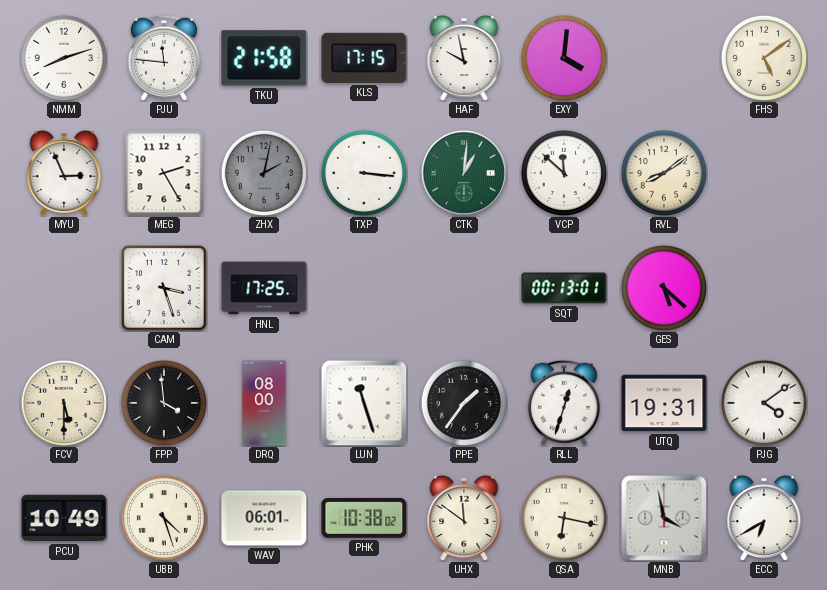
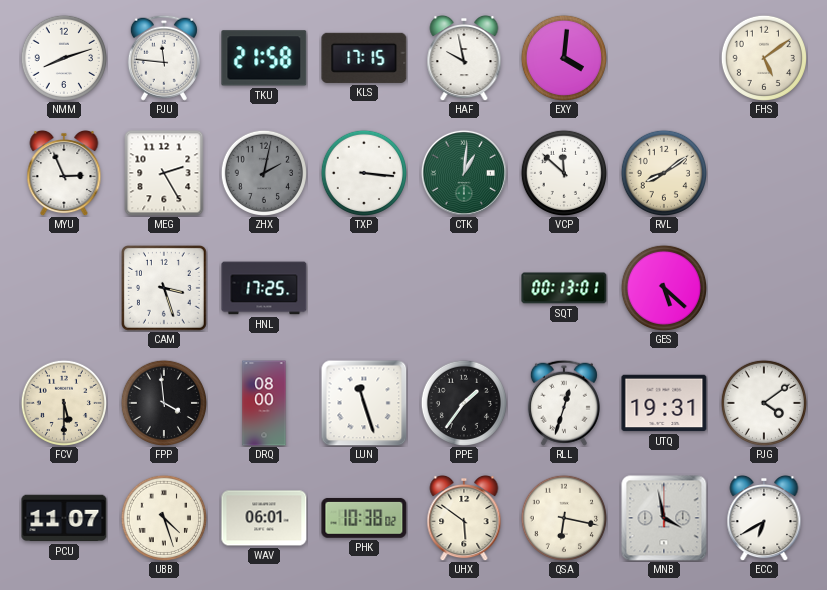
PCU: 10:49 -> 11:07 (64, 518)
UHX: 11:51 -> 5:51 (464, 518)
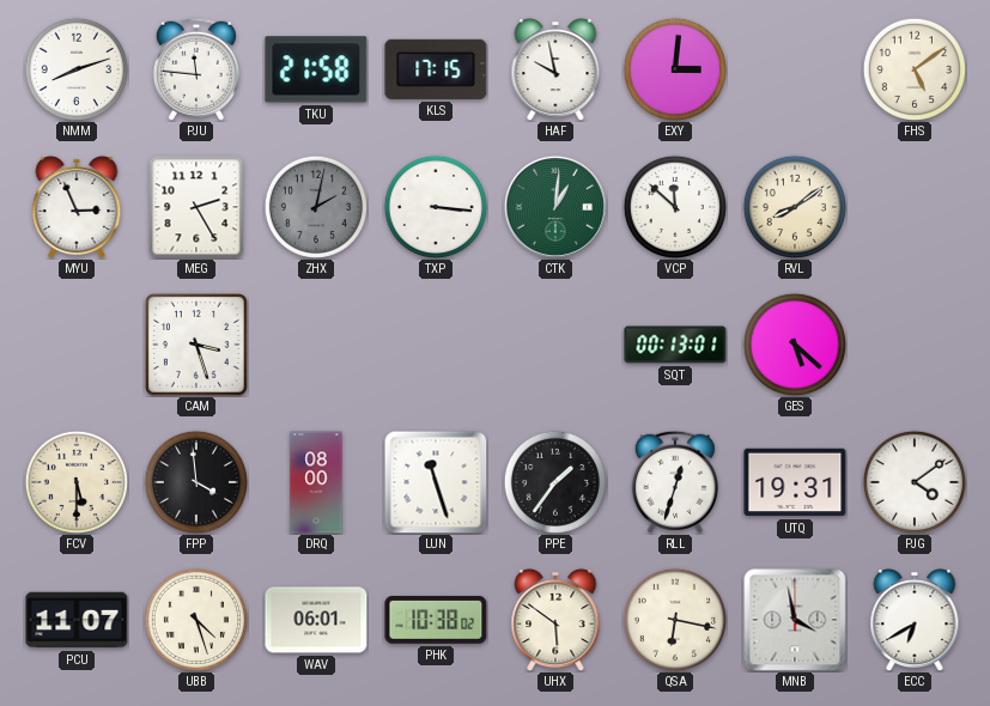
EXY: 4:01 -> 3:01 (674, 68)
HNL: 17:25 -> none (264, 288)
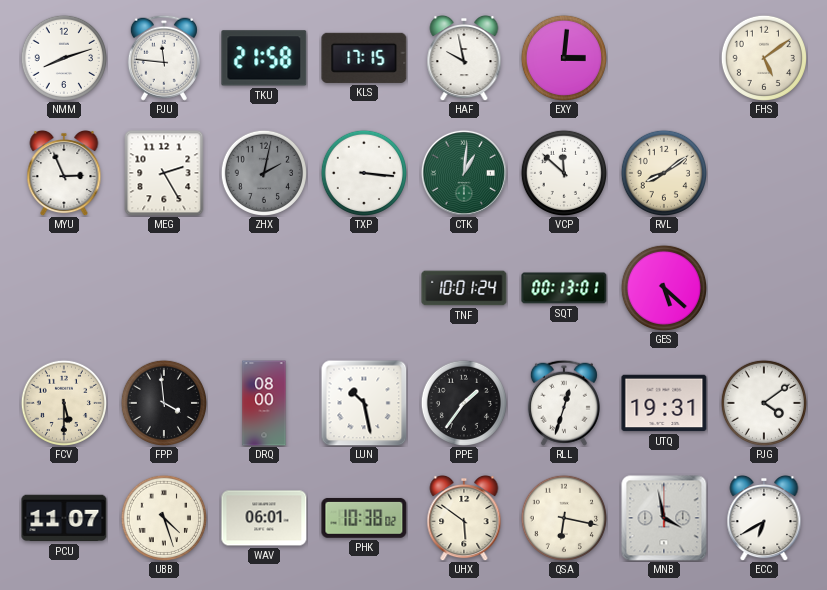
CAM: 3:27 -> none (196, 345)
TNF: none -> 10:01 (464, 288)
LUN: 11:27 -> 10:28 (364, 403)
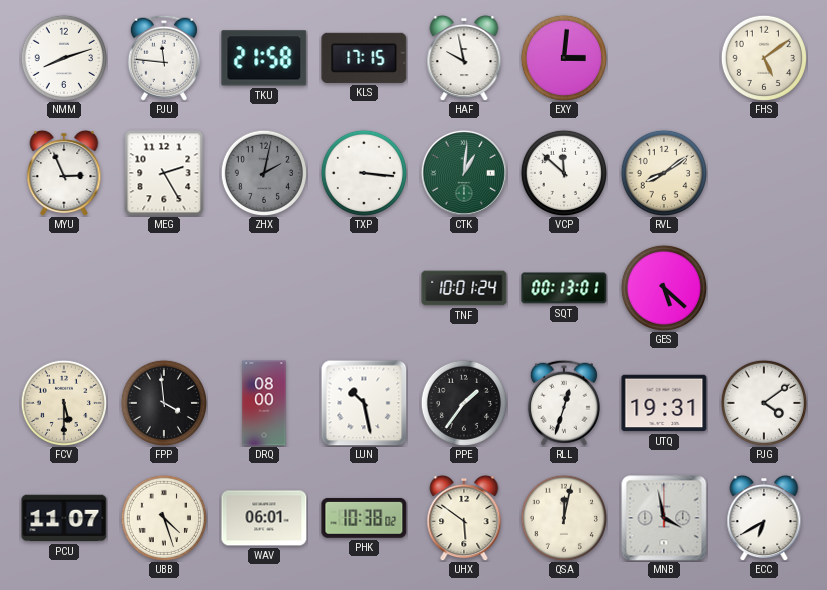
QSA: 6:17 -> 12:02 (563, 517)
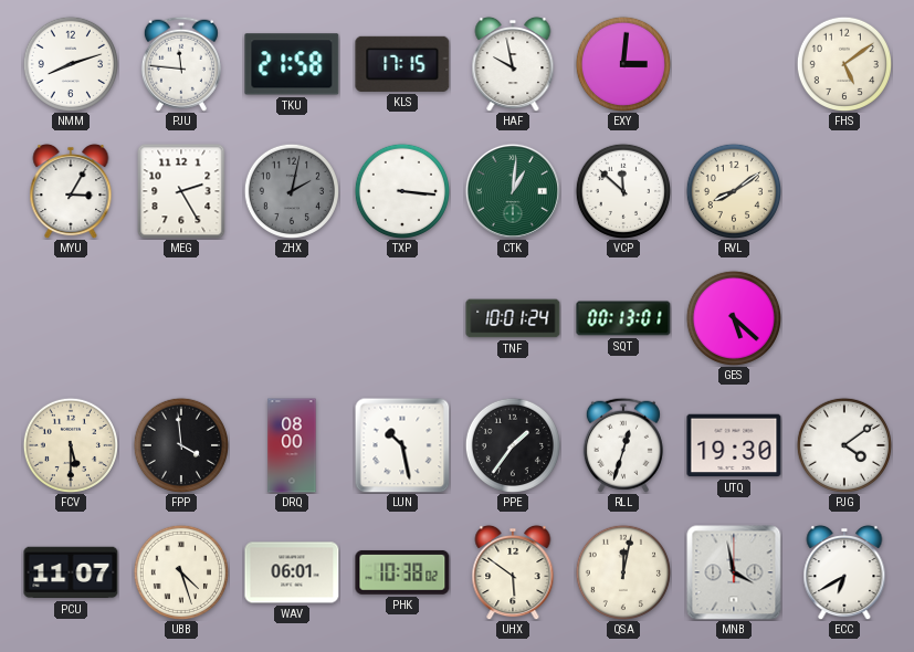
MYU: 2:56 -> 3:05 (71, 191)
UTQ: 19:31 -> 19:30 (734, 445)
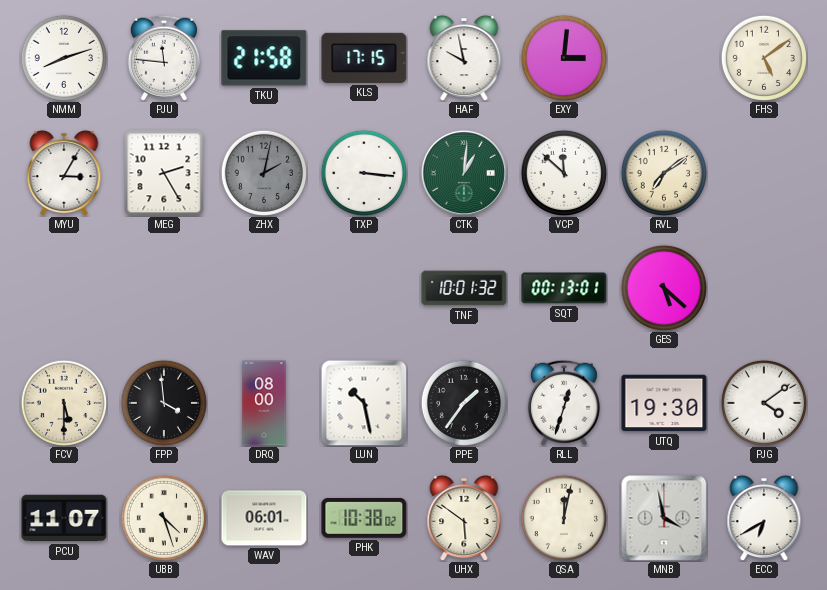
RVL: 8:09 -> 7:09 (663, 172)
TNF: 10:01:24 -> 10:01:32 (464, 288)
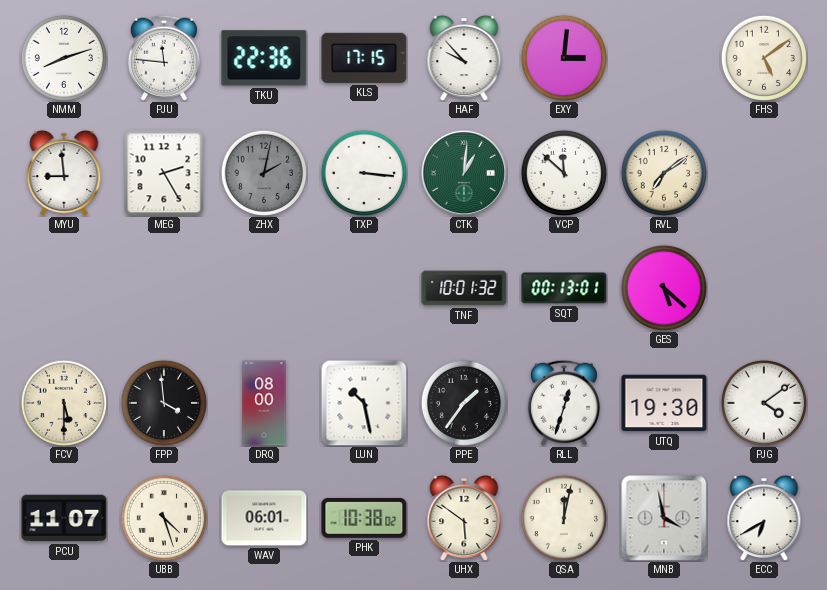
TKU: 21:58 -> 22:36 (264, 58)
HAF: 9:58 -> 9:53 (464, 58)
MYU: 3:05 -> 8:59 (64, 173)
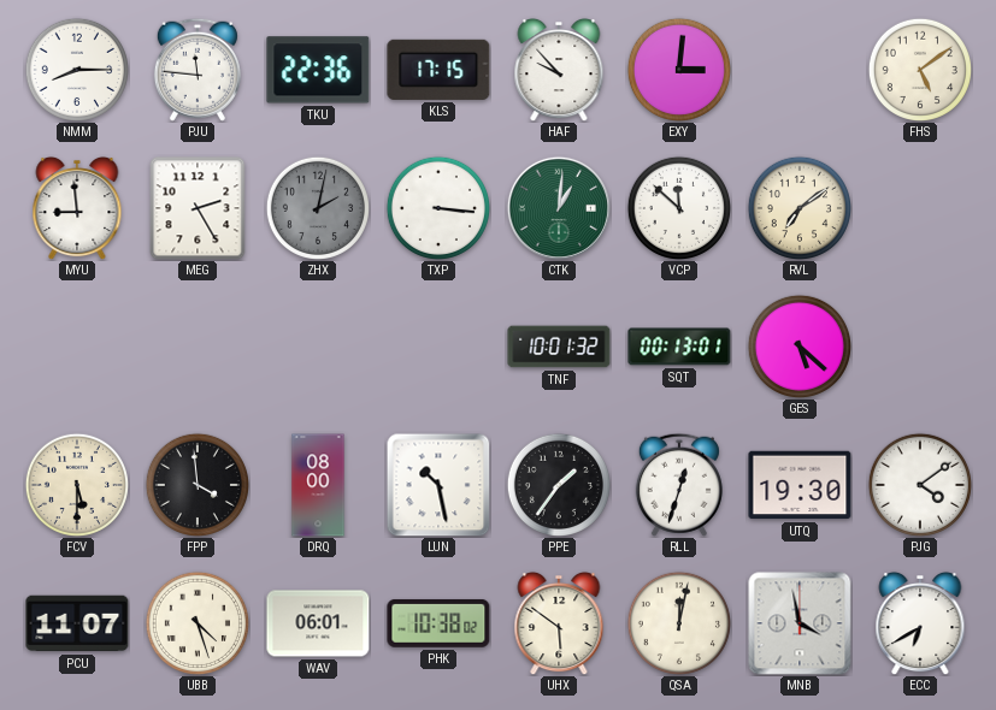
NMM: 8:12 -> 8:15 (76, 69)
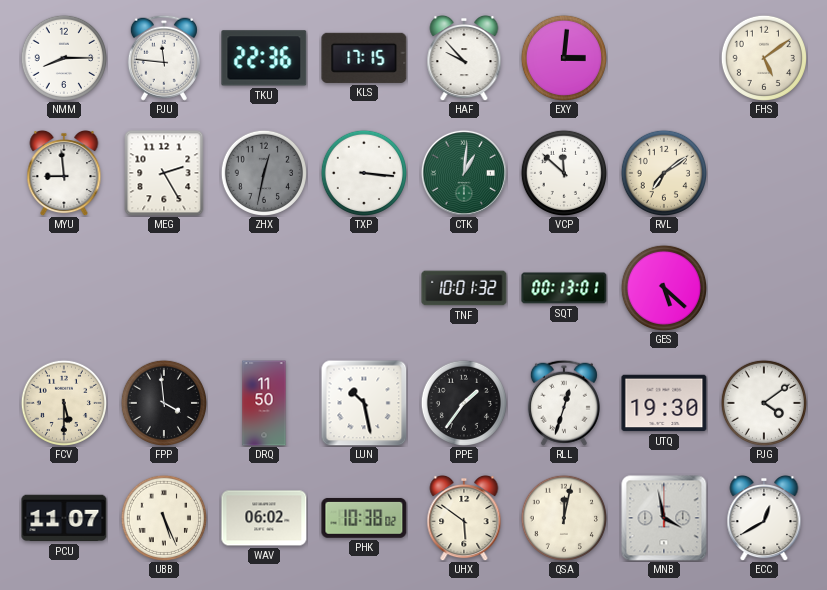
ZHX: 2:02 -> 12:32 (263, 172)
DRQ: 08:00 -> 11:50 (264, 403)
UBB: 4:27 -> 5:26 (163, 517)
WAV: 06:01 -> 06:02 (264, 518)
ECC: 6:40 -> 12:40 (764, 518)
